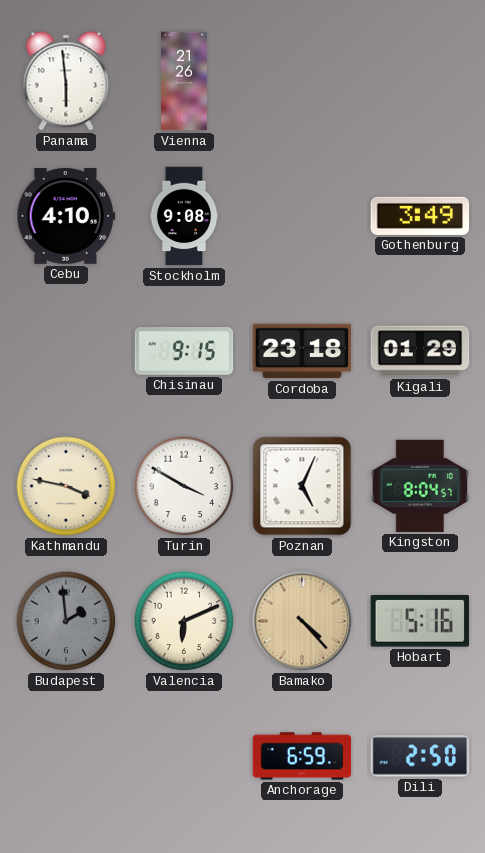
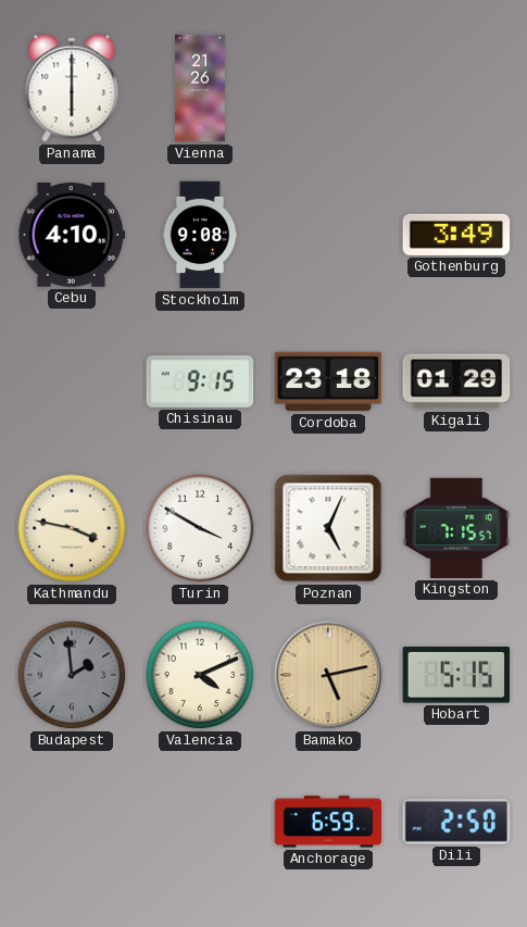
Panama: 5:59 -> 6:00 (72, 88)
Kingston: 8:04 -> 7:15 (456, 528)
Valencia: 6:11 -> 4:11 (200, 675)
Bamako: 4:23 -> 5:13 (328, 675)
Hobart: 5:16 -> 5:15 (456, 676)
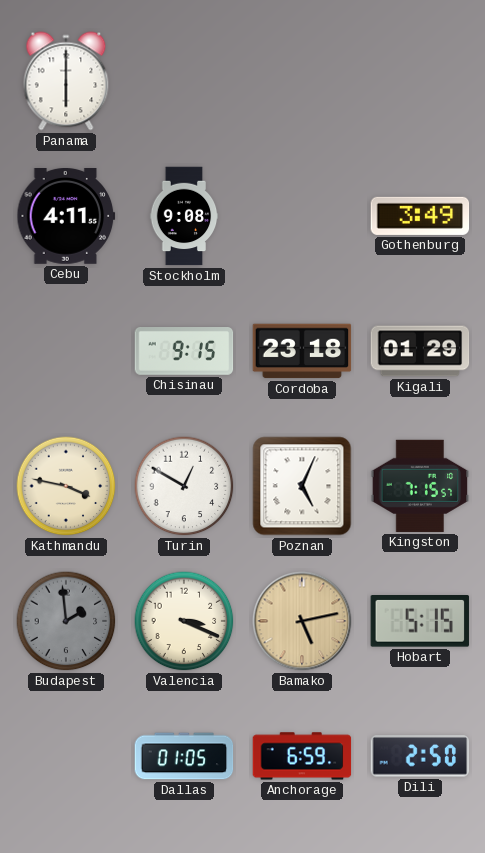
Vienna: 21:26 -> none (200, 88)
Cebu: 4:10 -> 4:11 (66, 217)
Turin: 3:50 -> 12:50 (184, 486)
Valencia: 4:11 -> 3:19 (184, 621)
Dallas: none -> 01:05 (184, 756)
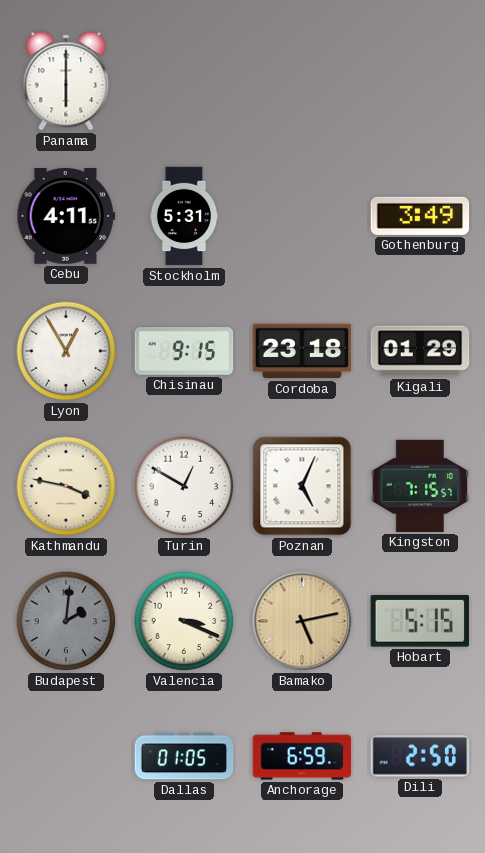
Stockholm: 9:08 -> 5:31 (184, 216)
Lyon: none -> 12:55 (66, 351)
Budapest: 1:59 -> 2:01 (66, 621)
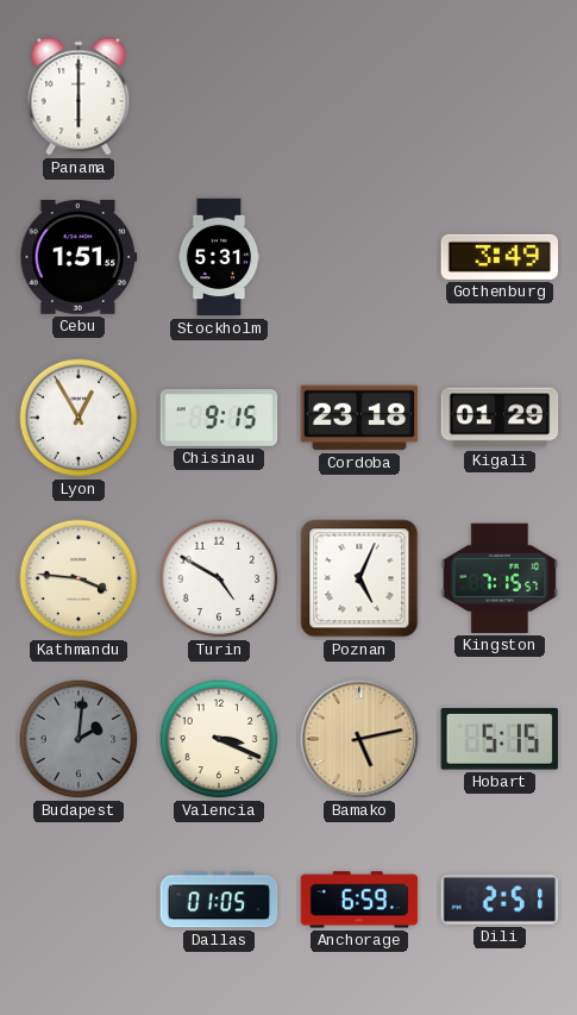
Cebu: 4:11 -> 1:51 (79, 258)
Kathmandu: 3:47 -> 3:46 (79, 578)
Turin: 12:50 -> 4:50 (219, 578)
Dili: 2:50 -> 2:51 (500, 900)
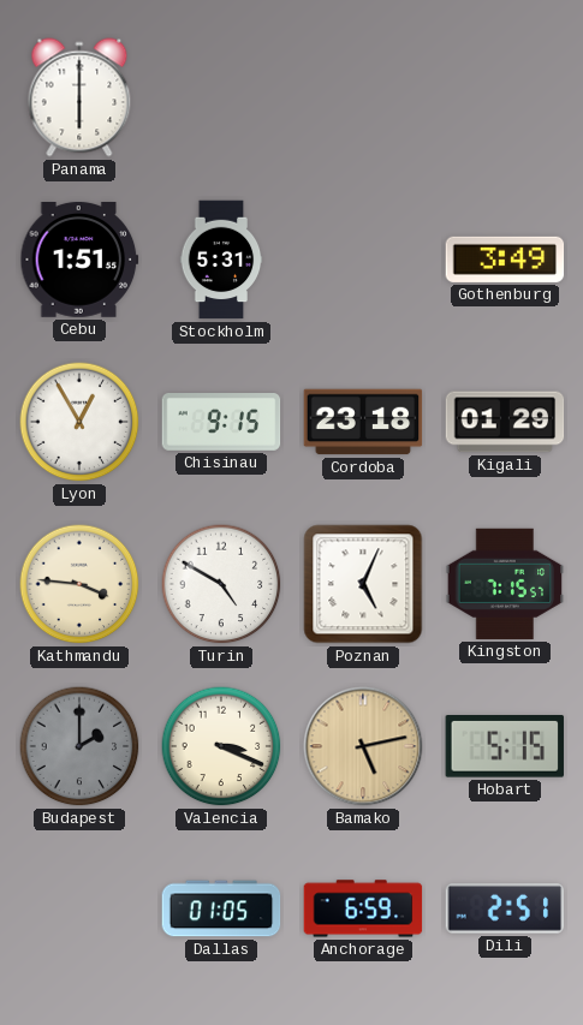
Budapest: 2:01 -> 2:00 (79, 746)
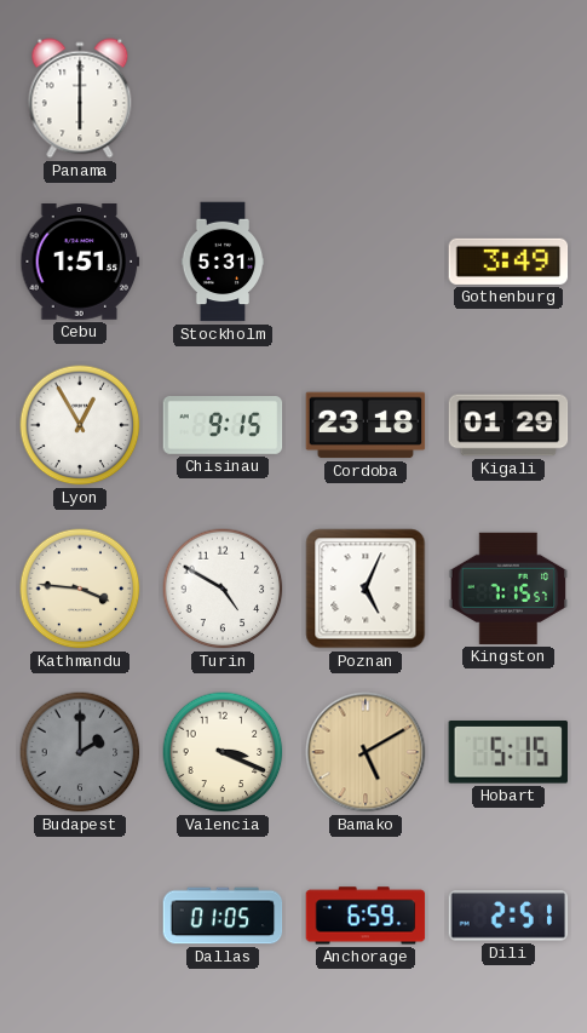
Bamako: 5:13 -> 5:10 (366, 752)
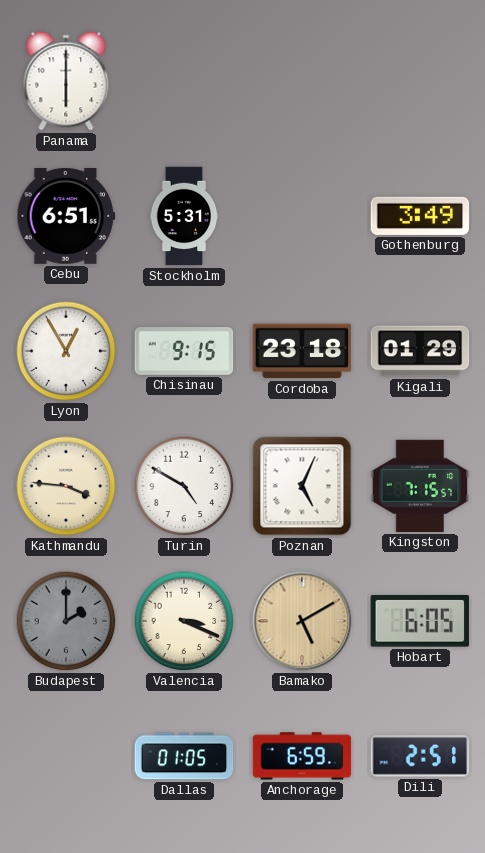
Cebu: 1:51 -> 6:51 (66, 217)
Hobart: 5:15 -> 6:05 (420, 622)
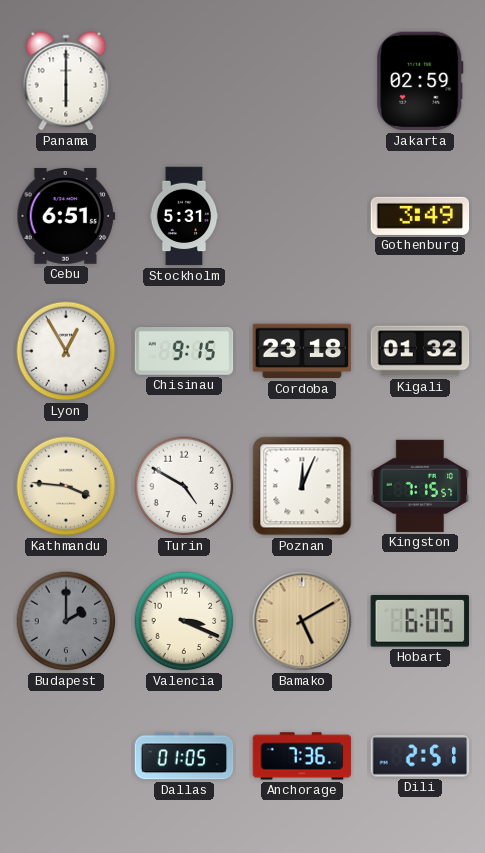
Jakarta: none -> 02:59 (420, 81)
Kigali: 01:29 -> 01:32 (420, 351)
Poznan: 5:04 -> 12:04 (302, 486)
Anchorage: 6:59 -> 7:36 (302, 756)
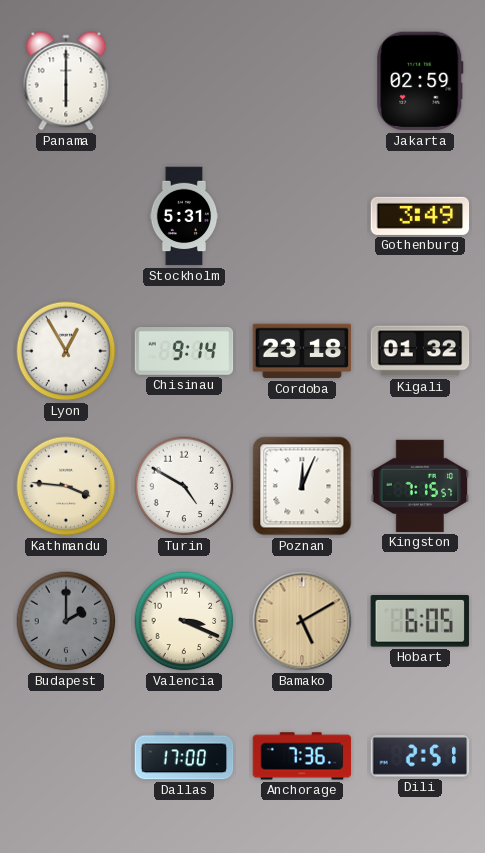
Cebu: 6:51 -> none (66, 217)
Chisinau: 9:15 -> 9:14 (184, 352)
Dallas: 01:05 -> 17:00 (184, 756)
